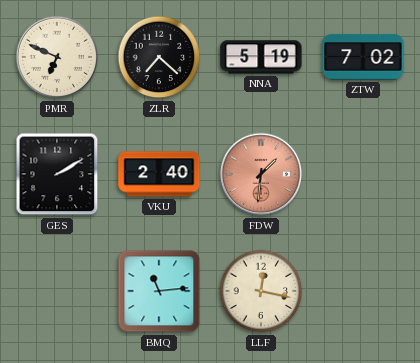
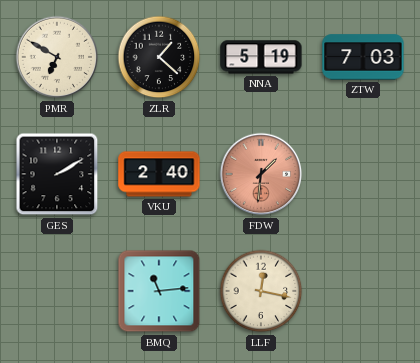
PMR: 6:49 -> 6:50 (57, 57)
ZLR: 7:22 -> 1:22 (159, 57)
ZTW: 7:02 -> 7:03 (363, 57)
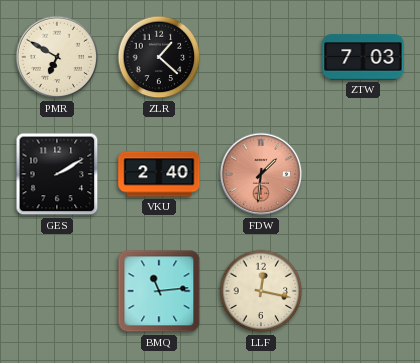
NNA: 5:19 -> none (261, 57)
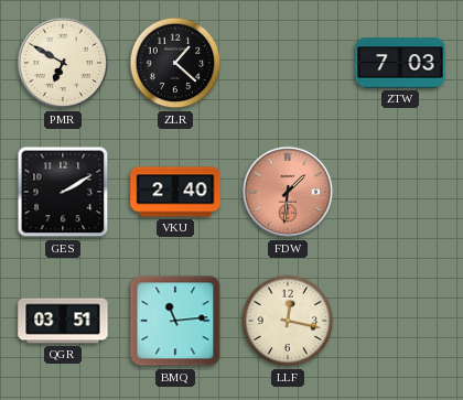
QGR: none -> 03:51 (63, 321)
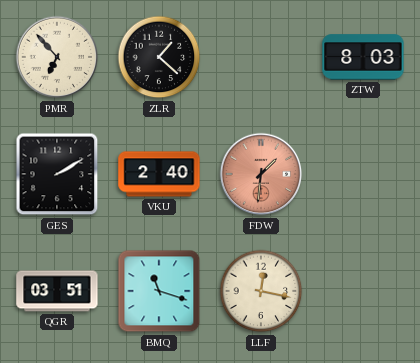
PMR: 6:50 -> 6:53 (57, 57)
ZTW: 7:03 -> 8:03 (363, 57)
BMQ: 11:14 -> 11:18 (159, 291)
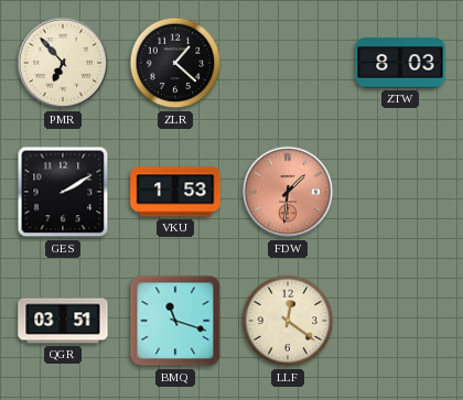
VKU: 2:40 -> 1:53 (175, 192)
LLF: 12:17 -> 12:21 (288, 321)
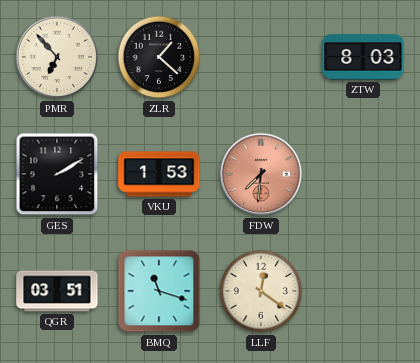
FDW: 1:31 -> 7:31 (261, 174)
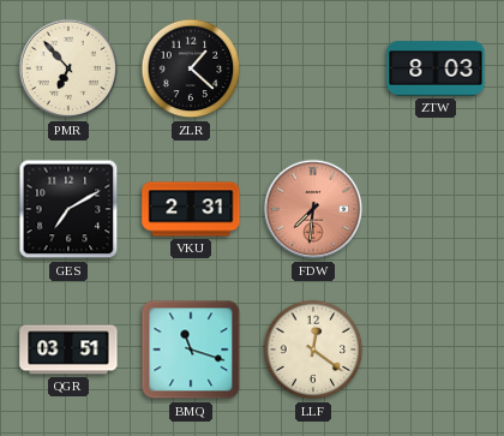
GES: 2:10 -> 7:10 (68, 209)
VKU: 1:53 -> 2:31 (191, 209)
